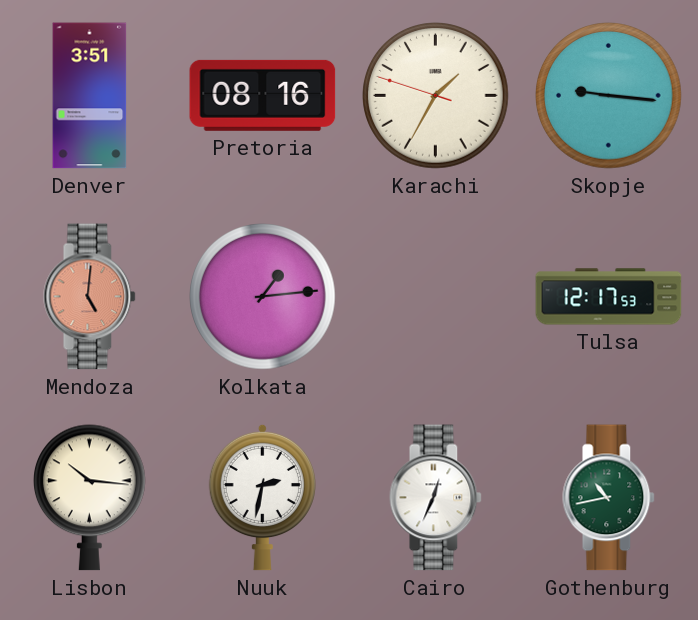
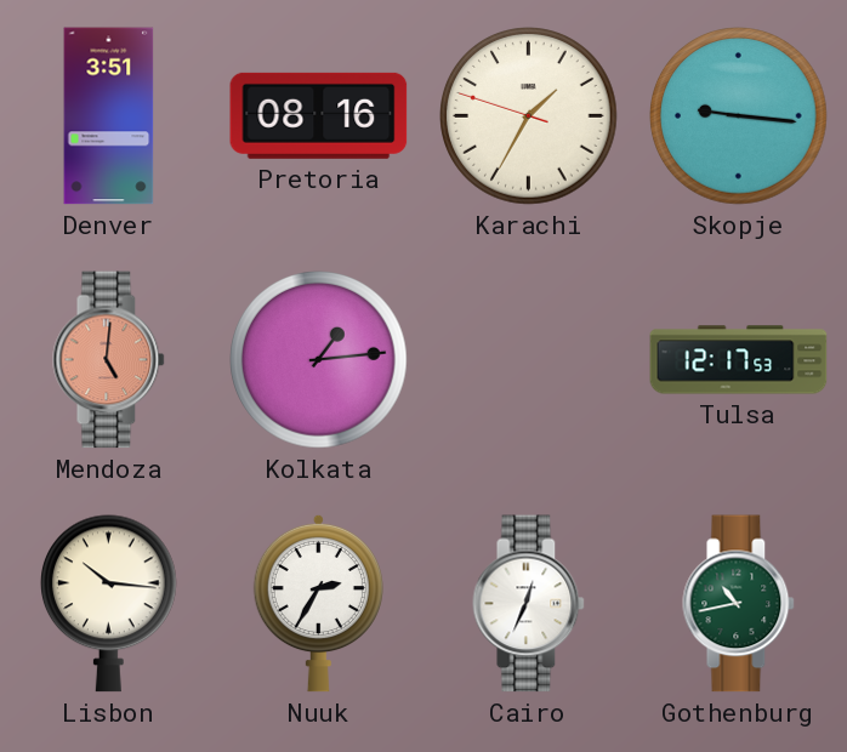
Nuuk: 2:32 -> 2:35 (318, 603)
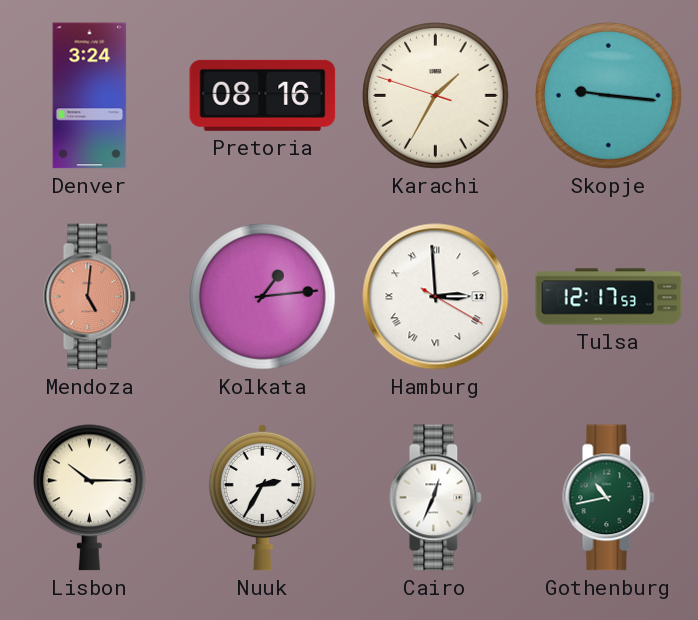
Denver: 3:51 -> 3:24 (90, 96)
Hamburg: none -> 2:59 (436, 297)
Lisbon: 10:16 -> 10:15 (90, 498)
